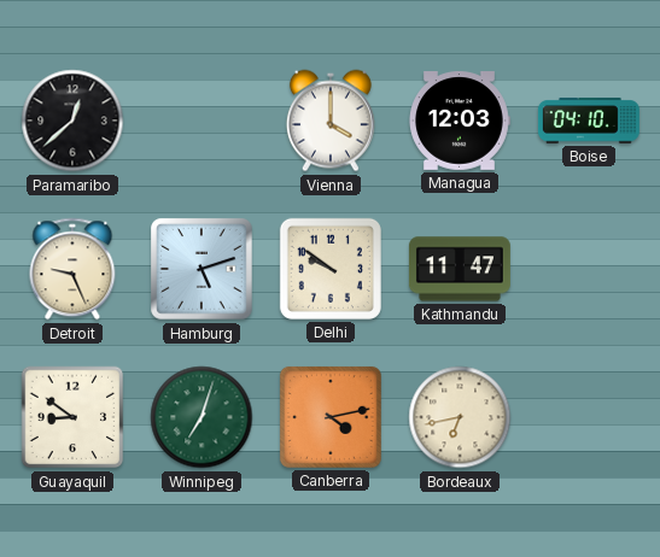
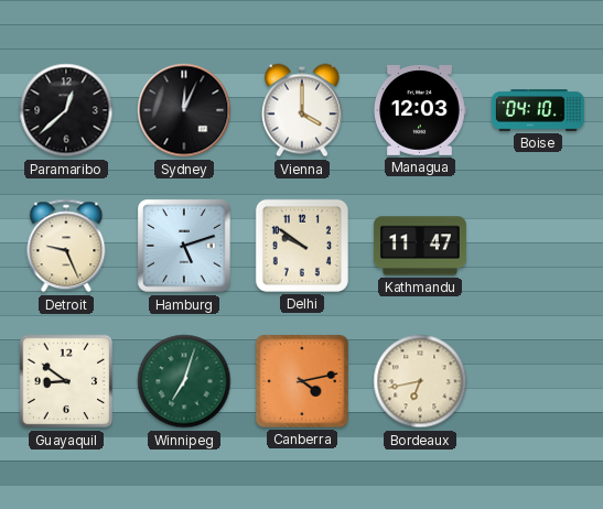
Sydney: none -> 12:04 (184, 110)
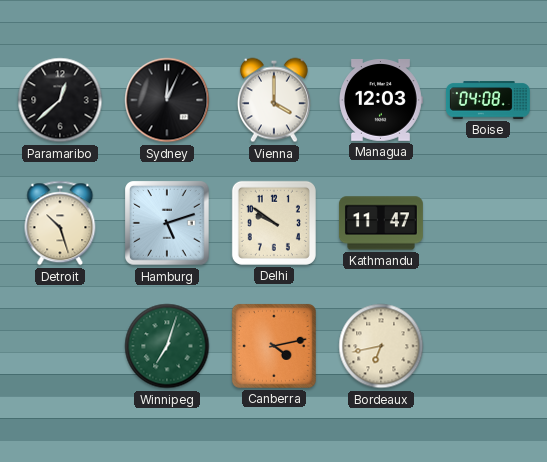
Boise: 04:10 -> 04:08 (488, 100)
Detroit: 9:26 -> 10:27 (60, 223)
Guayaquil: 8:51 -> none (66, 381)
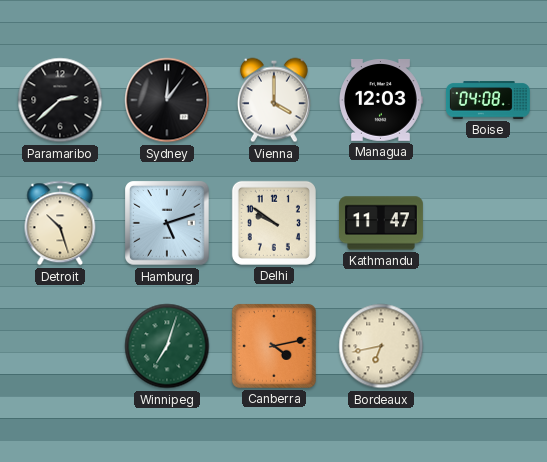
Paramaribo: 12:38 -> 2:38 (60, 100)
Sydney: 12:04 -> 12:06 (167, 100)
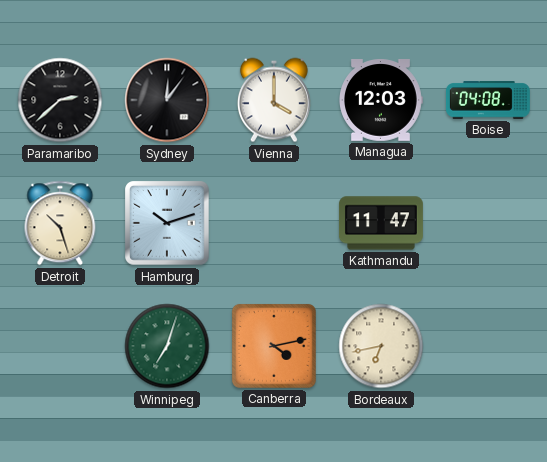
Hamburg: 5:12 -> 10:12 (167, 223)
Delhi: 9:51 -> none (274, 223)
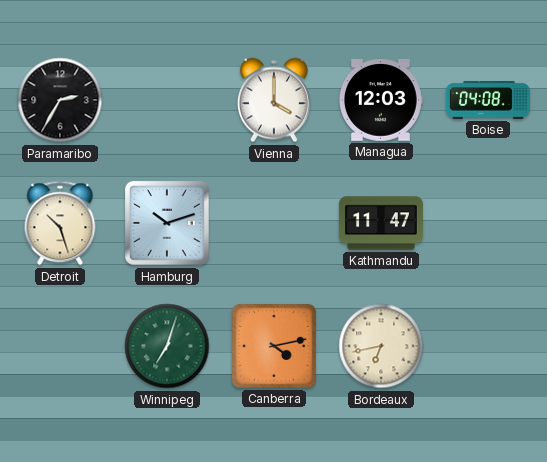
Paramaribo: 2:38 -> 2:35 (60, 100)
Sydney: 12:06 -> none (167, 100)
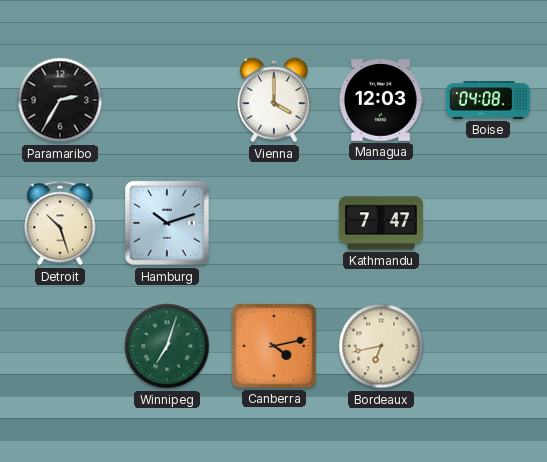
Kathmandu: 11:47 -> 7:47 (381, 223)
